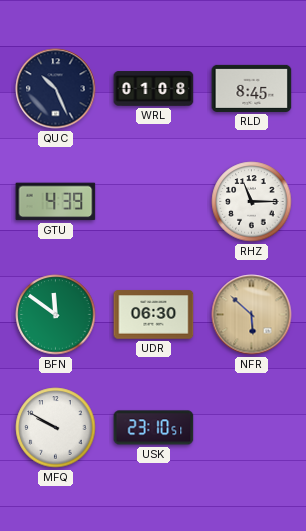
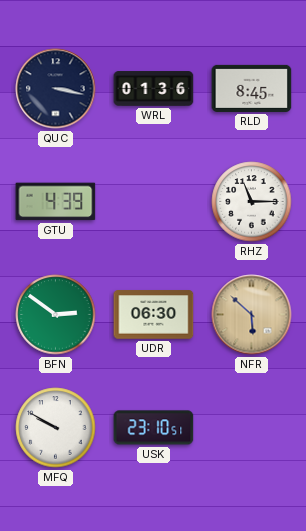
QUC: 10:26 -> 3:17 (56, 89)
WRL: 01:08 -> 01:36 (154, 89)
BFN: 11:51 -> 2:51 (56, 315)
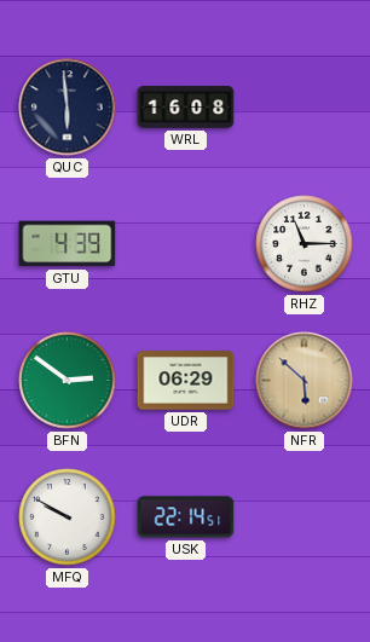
QUC: 3:17 -> 5:59 (68, 108)
WRL: 01:36 -> 16:08 (186, 108)
RLD: 8:45 -> none (252, 88)
UDR: 06:30 -> 06:29 (186, 381)
USK: 23:10 -> 22:14 (186, 517)
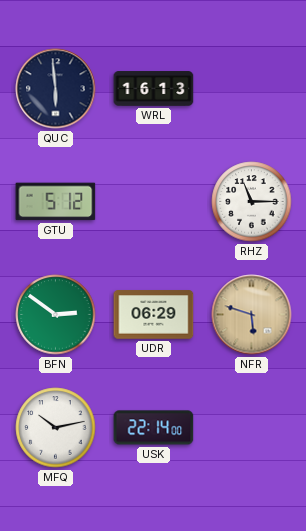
WRL: 16:08 -> 16:13 (154, 89)
GTU: 4:39 -> 5:12 (56, 202)
NFR: 5:52 -> 5:48 (252, 315)
MFQ: 9:50 -> 10:13 (56, 428)
USK: 22:14:51 -> 22:14:00 (154, 428)
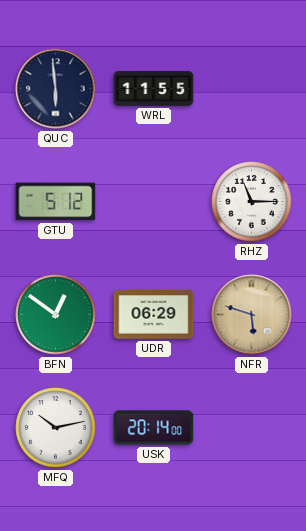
WRL: 16:13 -> 11:55 (154, 89)
BFN: 2:51 -> 12:51 (56, 315)
USK: 22:14 -> 20:14 (154, 428)
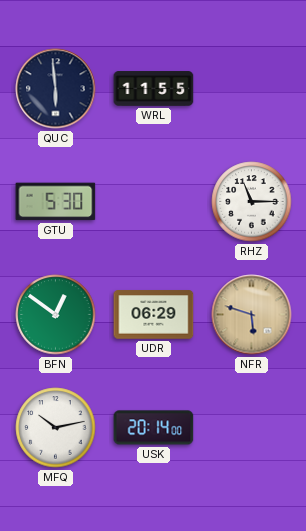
GTU: 5:12 -> 5:30 (56, 202)
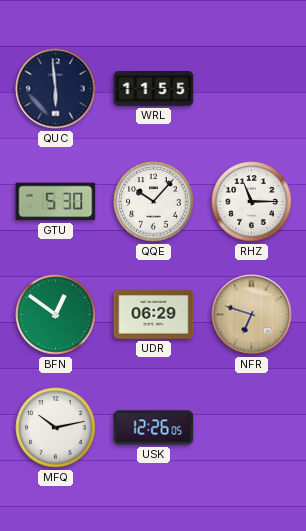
QQE: none -> 10:07 (154, 202)
NFR: 5:48 -> 6:48 (252, 315)
USK: 20:14 -> 12:26 (154, 428)
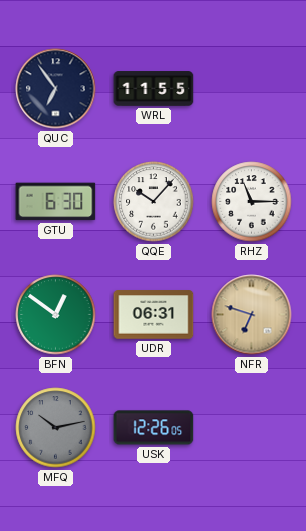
QUC: 5:59 -> 6:54 (56, 89)
GTU: 5:30 -> 6:30 (56, 202)
UDR: 06:29 -> 06:31 (154, 315)
MFQ dial: white -> grey (56, 428)
